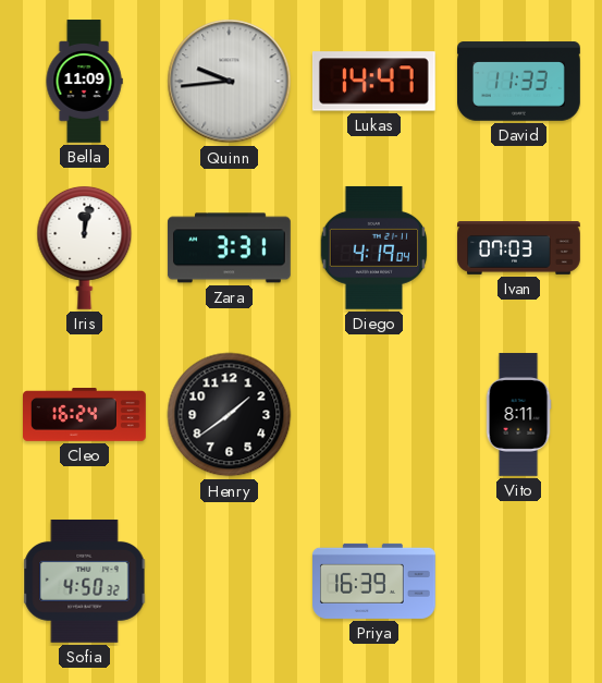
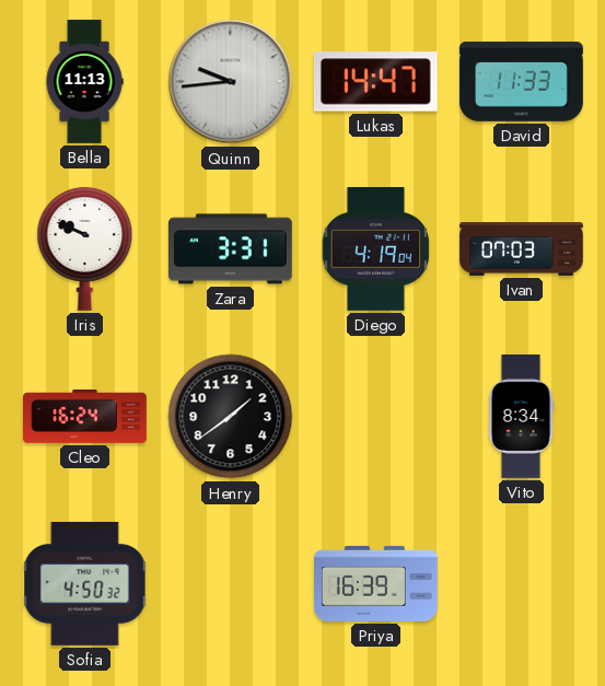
Bella: 11:09 -> 11:13 (84, 82)
Iris: 12:02 -> 9:49 (85, 248)
Vito: 8:11 -> 8:34 (521, 417)
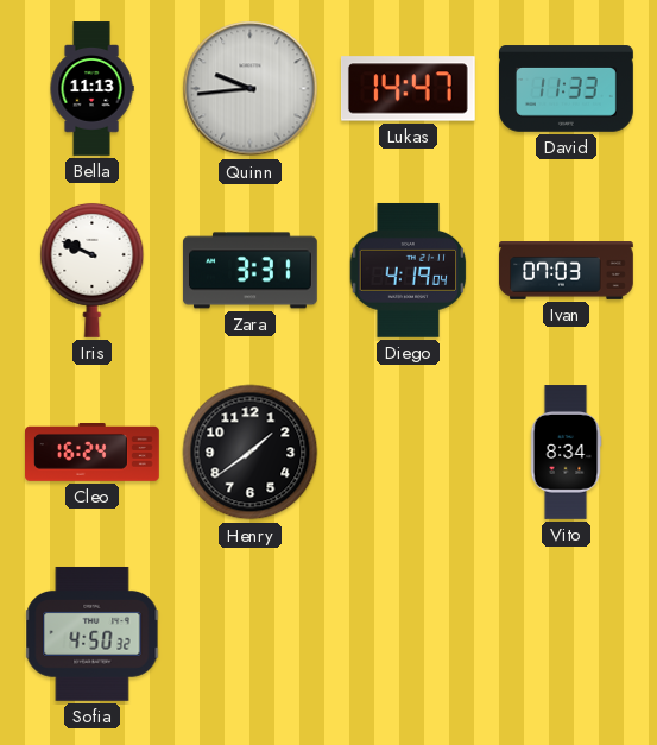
Priya: 16:39 -> none (376, 583)
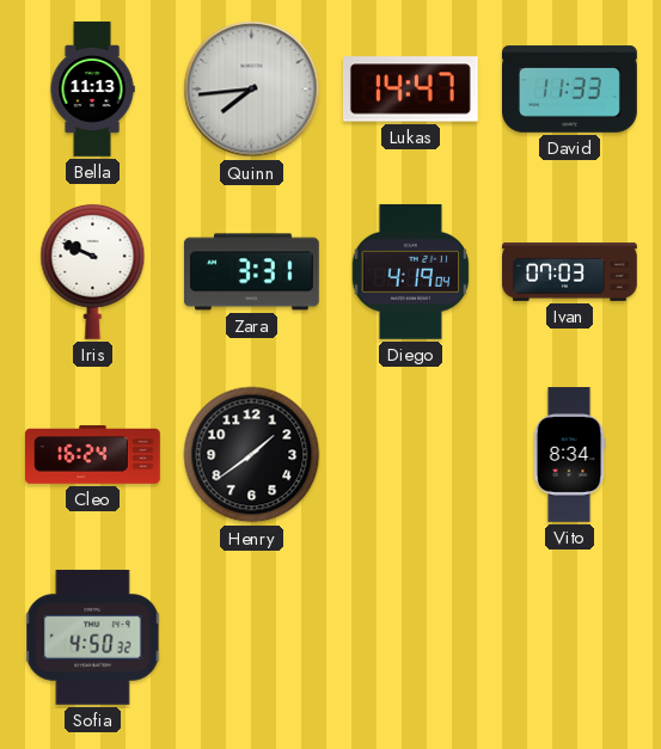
Quinn: 9:44 -> 7:44 (252, 90)
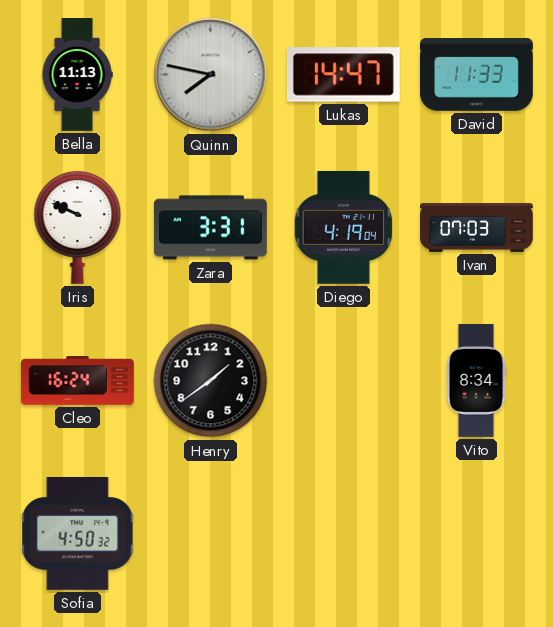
Quinn: 7:44 -> 7:47 (211, 75)
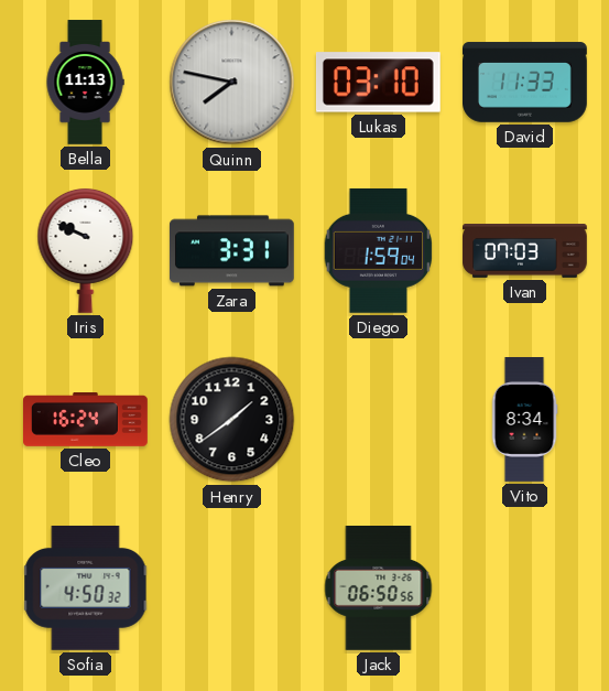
Lukas: 14:47 -> 03:10 (378, 83)
Diego: 4:19 -> 1:59 (379, 250)
Jack: none -> 06:50 (379, 589)
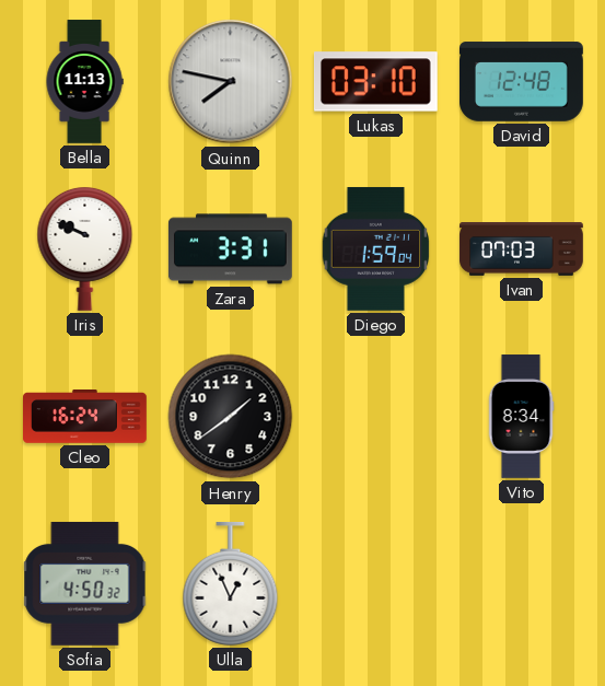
David: 11:33 -> 12:48 (522, 82)
Ulla: none -> 12:56 (231, 584)
Jack: 06:50 -> none (379, 589)
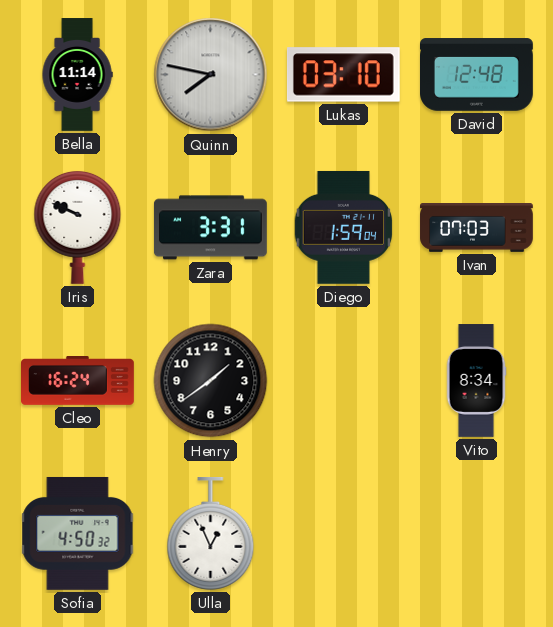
Bella: 11:13 -> 11:14 (77, 75)
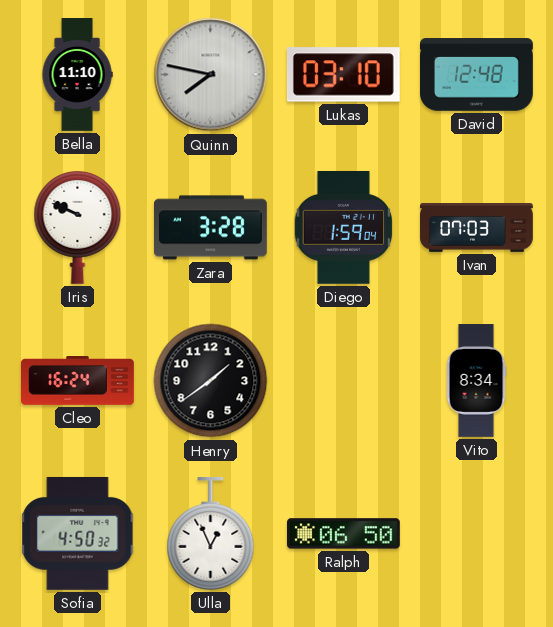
Bella: 11:14 -> 11:10 (77, 75)
Zara: 3:31 -> 3:28 (211, 228)
Ralph: none -> 06:50 (344, 534)
